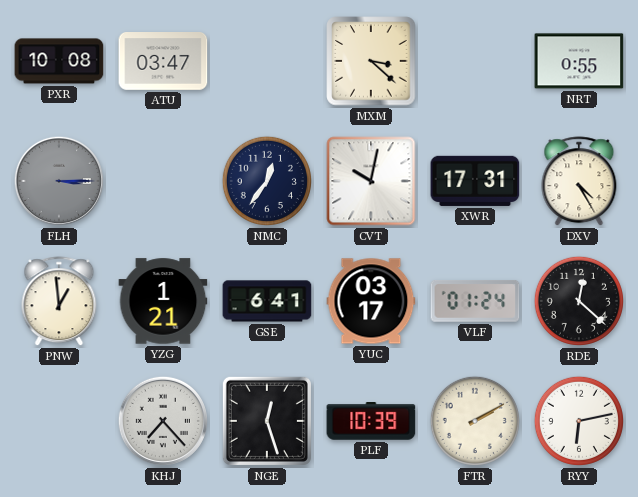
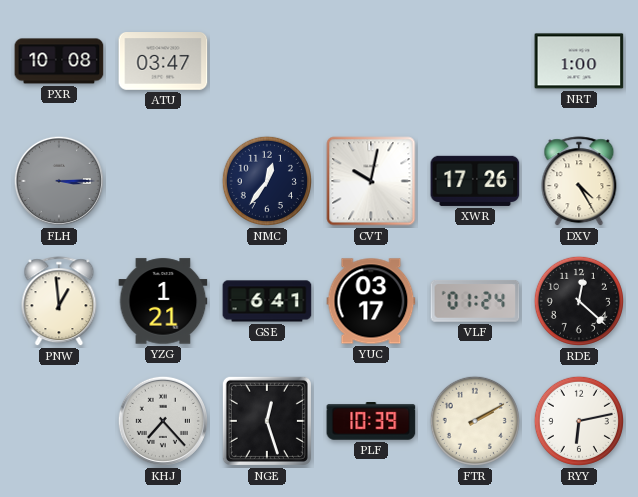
MXM: 3:22 -> none (371, 61)
NRT: 0:55 -> 1:00 (579, 61)
XWR: 17:31 -> 17:26 (475, 181)
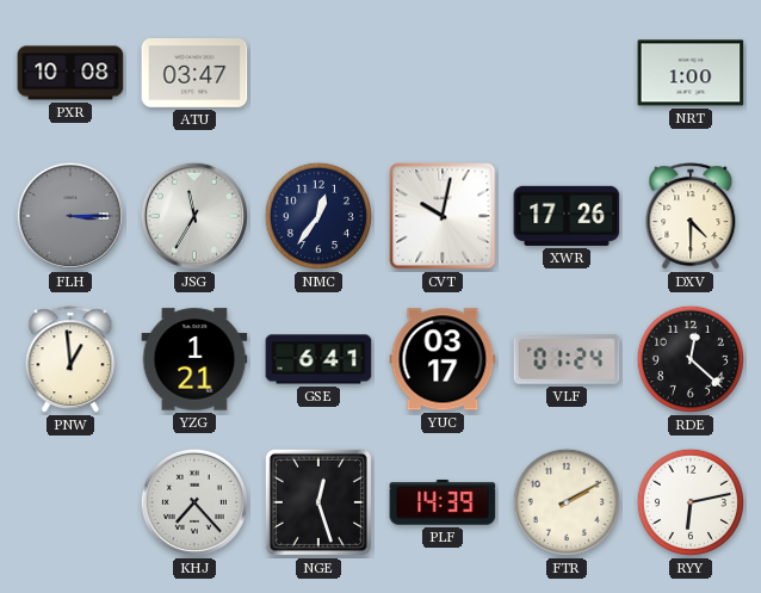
JSG: none -> 11:35 (194, 216)
DXV: 4:25 -> 4:30 (691, 217)
PLF: 10:39 -> 14:39 (443, 502)
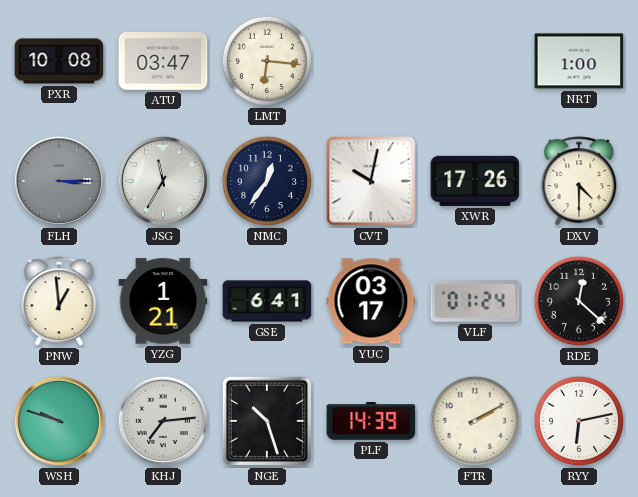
LMT: none -> 6:16 (267, 61)
WSH: none -> 9:48 (59, 421)
KHJ: 7:23 -> 7:14 (163, 421)
NGE: 12:27 -> 10:27 (267, 421)
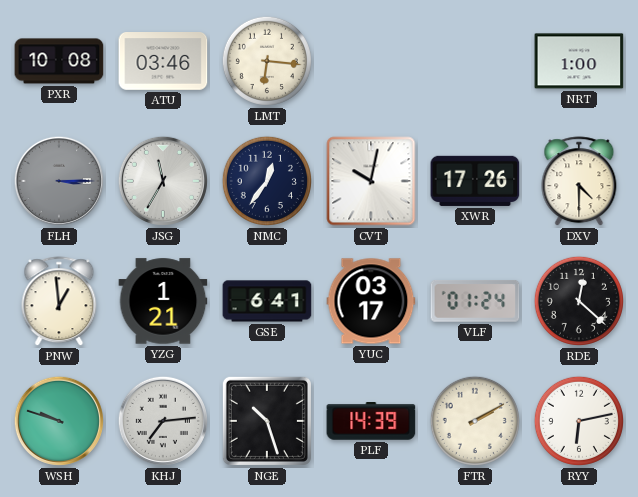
ATU: 03:47 -> 03:46 (163, 62)
